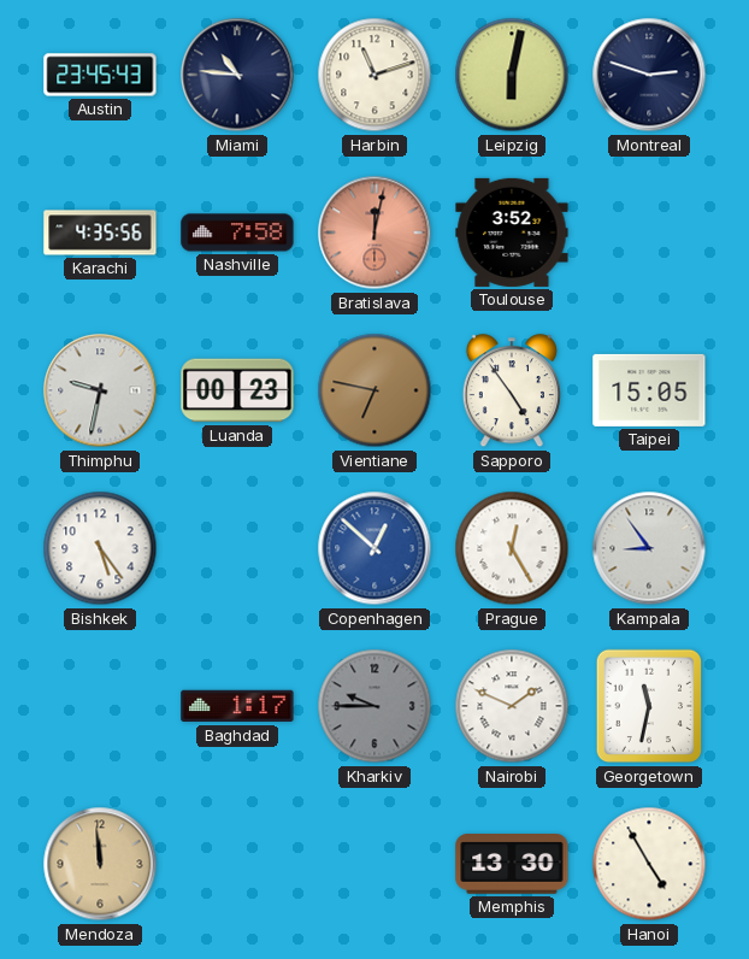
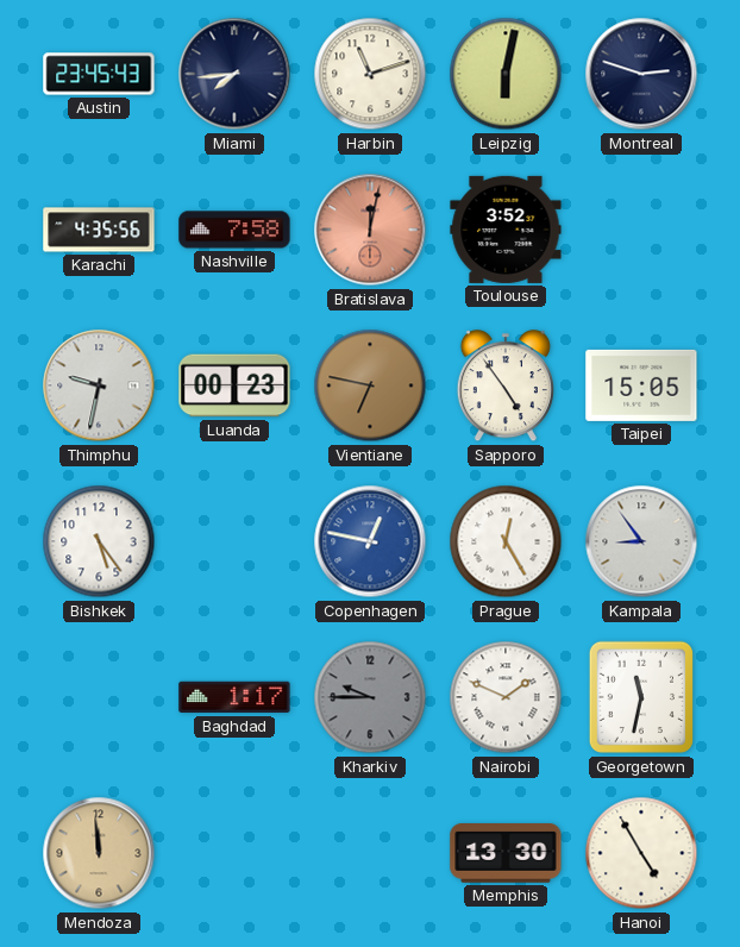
Miami: 10:46 -> 7:44 (234, 74)
Copenhagen: 12:52 -> 12:47 (370, 541)
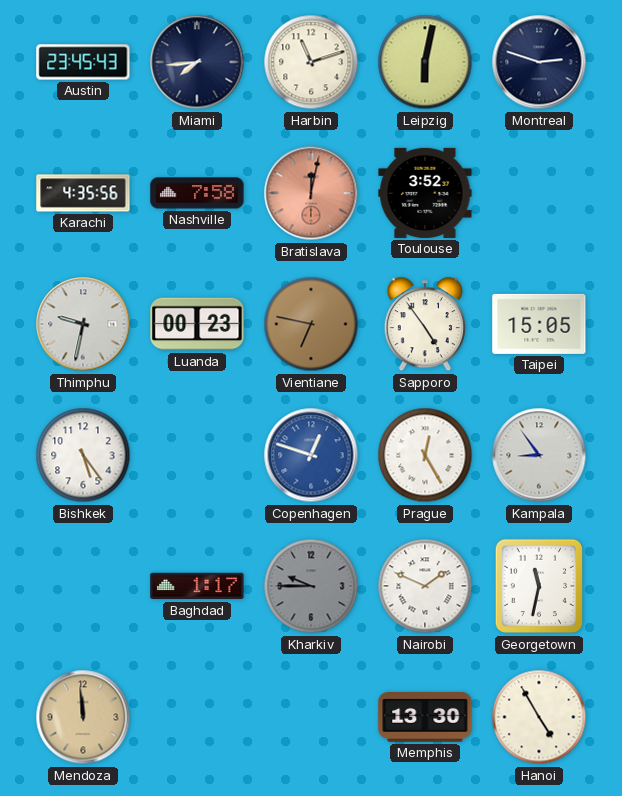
Copenhagen: 12:47 -> 12:48 (311, 455)
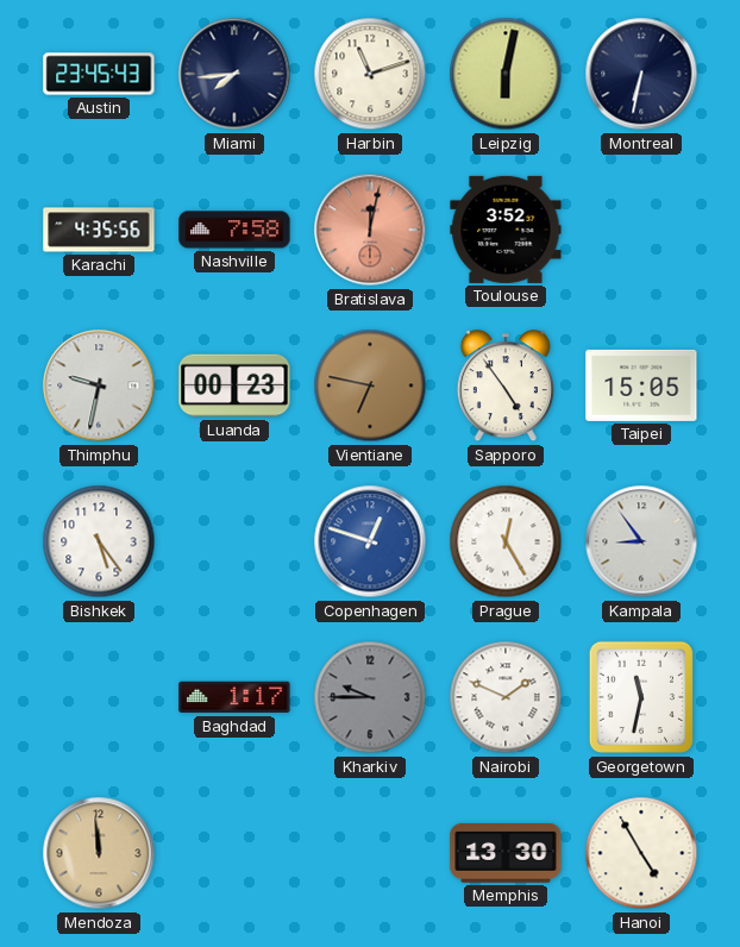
Montreal: 2:48 -> 6:32 (641, 74)
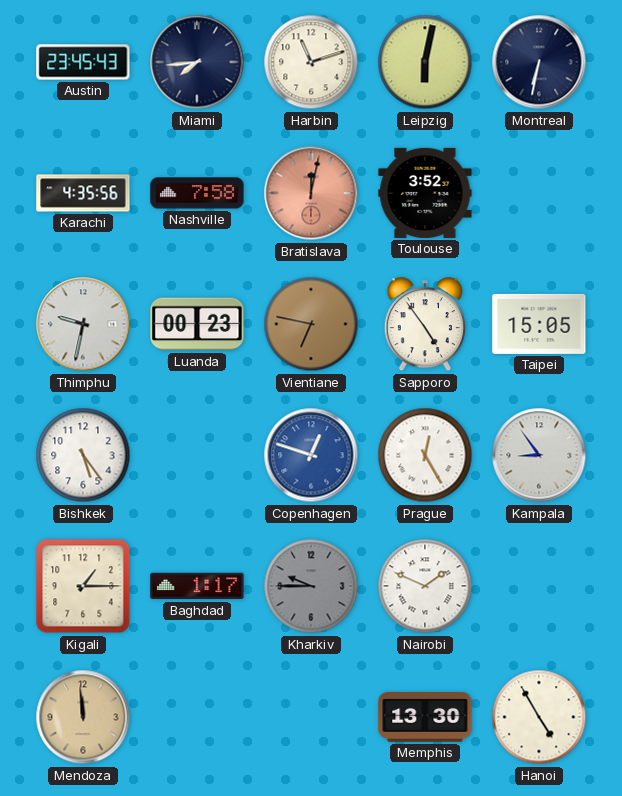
Kigali: none -> 1:15 (83, 586)
Georgetown: 11:32 -> none (640, 697)
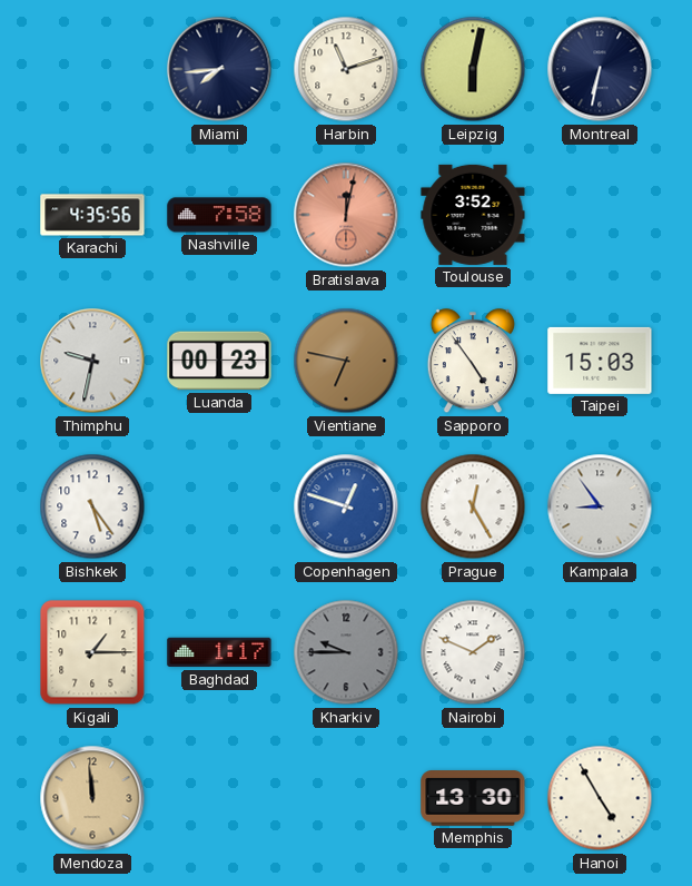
Austin: 23:45 -> none (83, 62)
Taipei: 15:05 -> 15:03 (600, 361)
